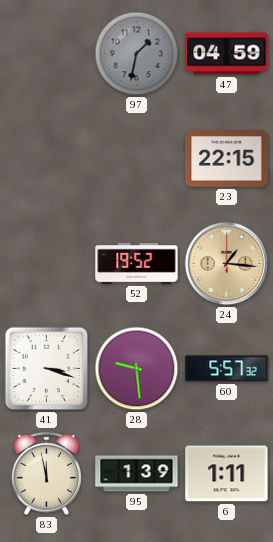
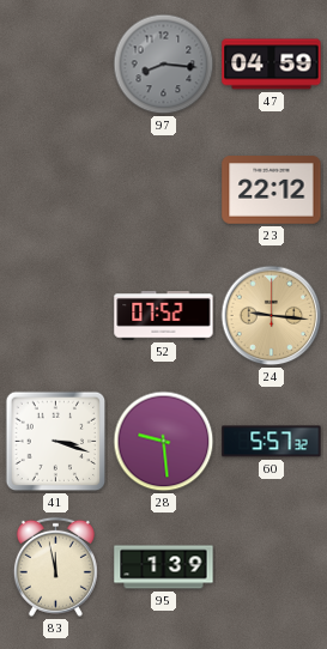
97: 1:32 -> 8:16 (164, 65)
23: 22:15 -> 22:12 (272, 190)
52: 19:52 -> 07:52 (164, 316)
24: 1:16 -> 9:16 (272, 316)
6: 1:11 -> none (227, 474)
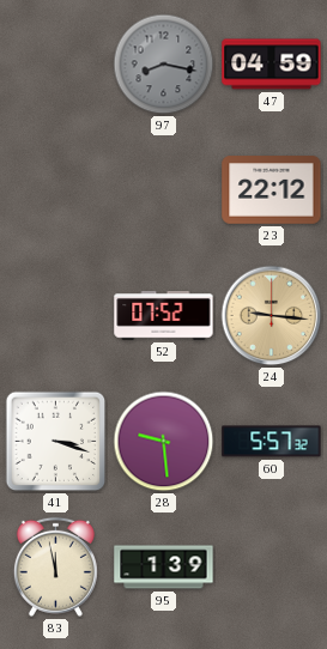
97: 8:16 -> 8:17 (164, 65)
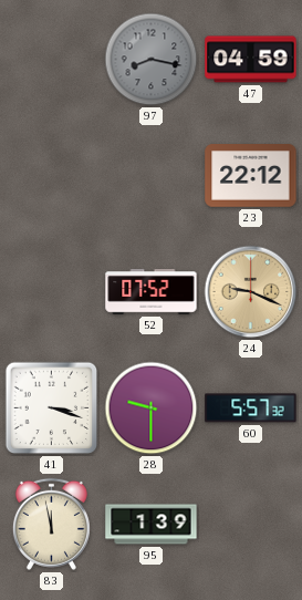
24: 9:16 -> 9:19 (251, 292)
28: 9:29 -> 9:30 (152, 408)
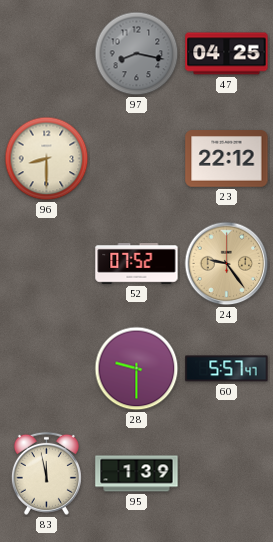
47: 04:59 -> 04:25 (227, 54)
96: none -> 8:30 (47, 159)
24: 9:19 -> 9:24 (227, 264)
41: 3:18 -> none (52, 408)
60: 5:57:32 -> 5:57:47 (227, 369)
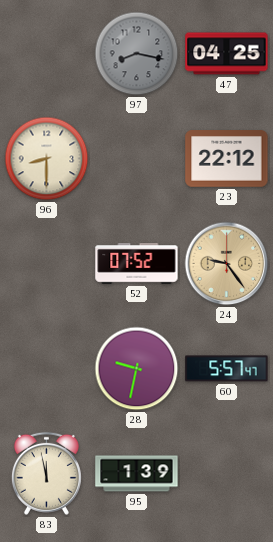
28: 9:30 -> 9:32 (137, 369)
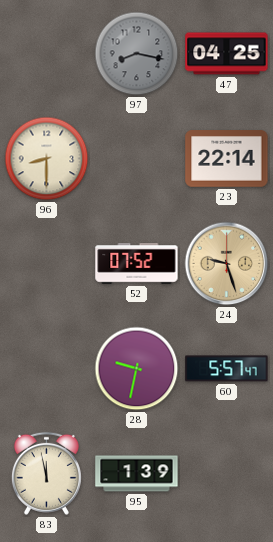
23: 22:12 -> 22:14 (227, 159)
24: 9:24 -> 9:27 (227, 264)
